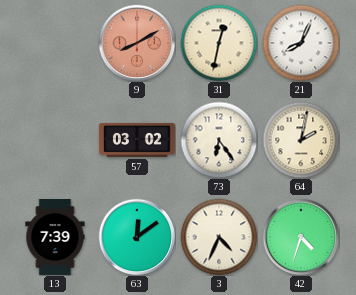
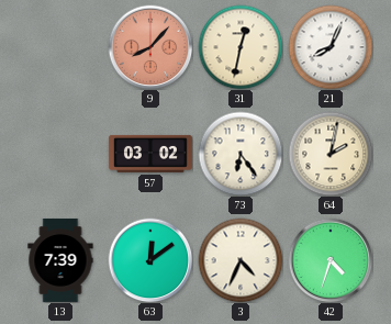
9: 8:10 -> 8:07 (150, 47)
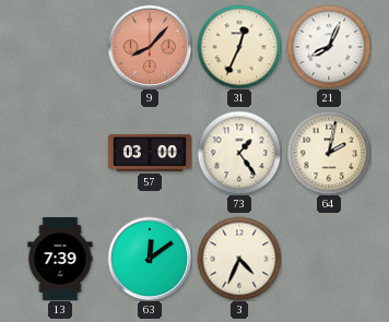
31: 12:32 -> 12:34 (239, 47)
57: 03:02 -> 03:00 (150, 153)
73: 6:24 -> 1:24 (239, 153)
42: 4:33 -> none (331, 260)
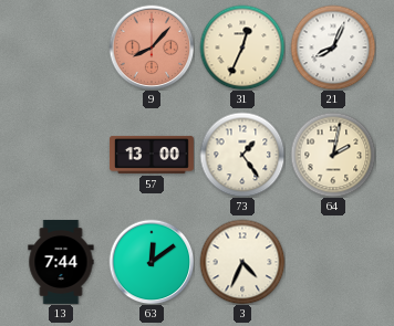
57: 03:00 -> 13:00 (152, 155)
13: 7:39 -> 7:44 (61, 262)
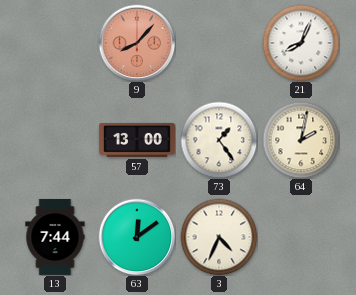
31: 12:34 -> none (242, 48)
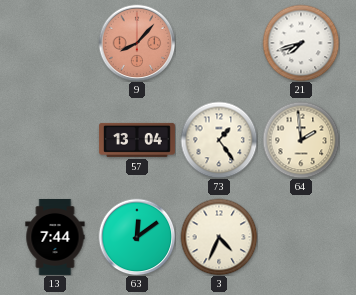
21: 8:04 -> 7:42 (301, 43)
57: 13:00 -> 13:04 (137, 140)
64: 2:02 -> 1:59 (301, 140)
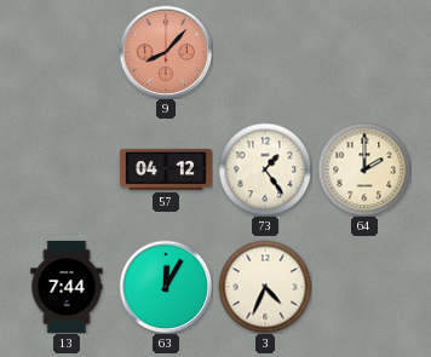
21: 7:42 -> none (301, 43)
57: 13:04 -> 04:12 (166, 169)
64: 1:59 -> 2:00 (364, 169)
63: 12:09 -> 12:05 (166, 287)
